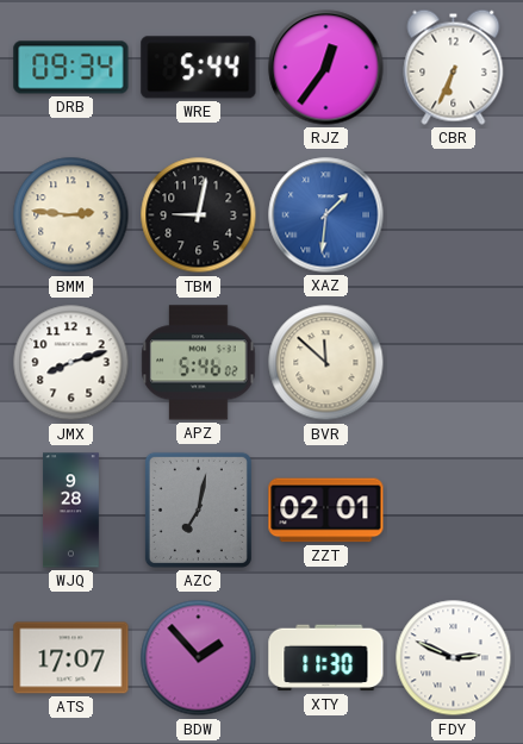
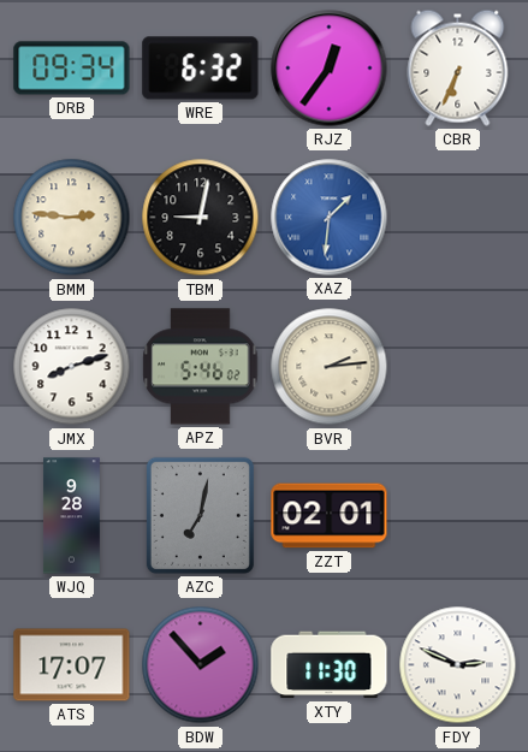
WRE: 5:44 -> 6:32 (201, 69)
BVR: 11:52 -> 2:14 (330, 367)
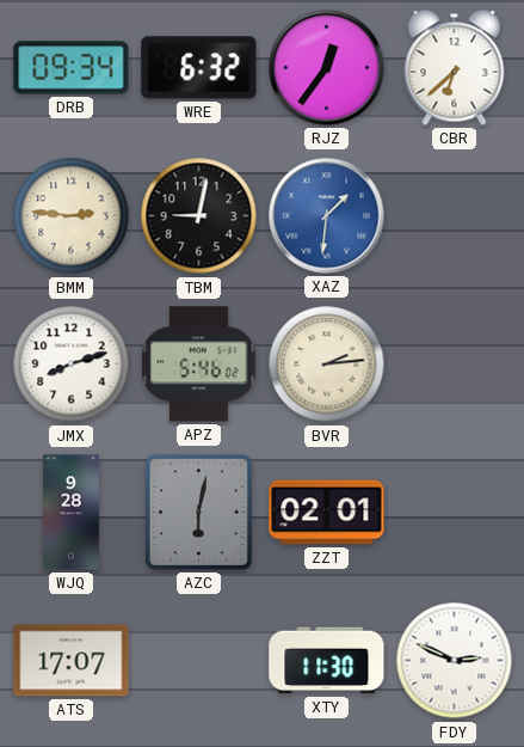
CBR: 6:34 -> 6:38 (455, 67)
AZC: 7:02 -> 6:02 (198, 512)
BDW: 1:53 -> none (201, 665)
